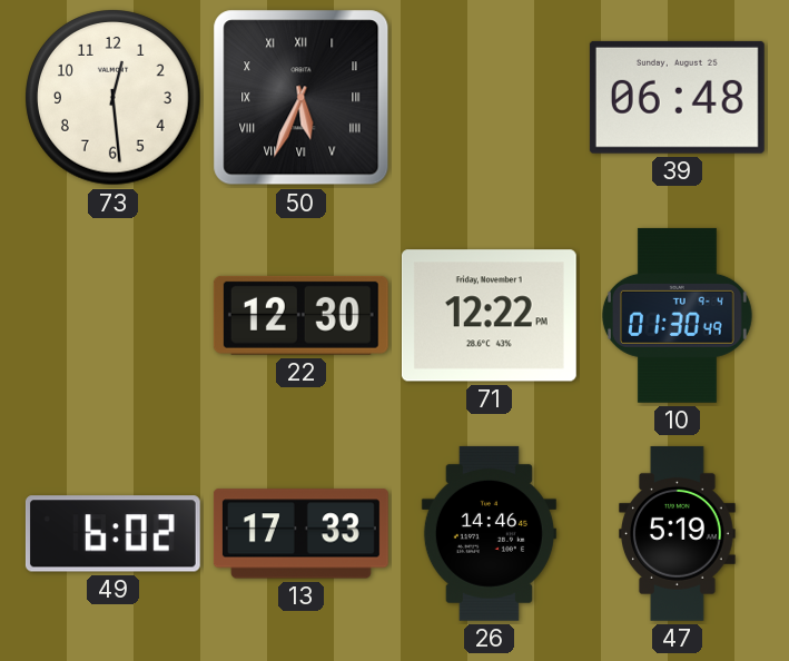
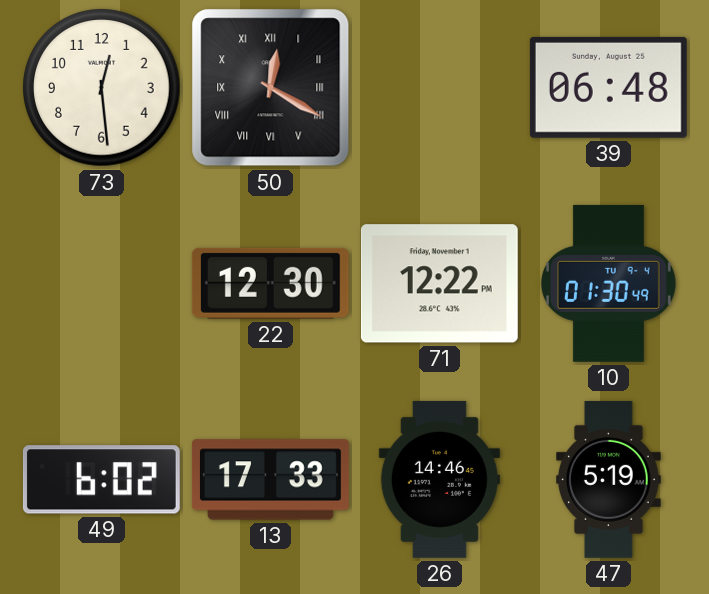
50: 5:34 -> 12:20 (271, 88)
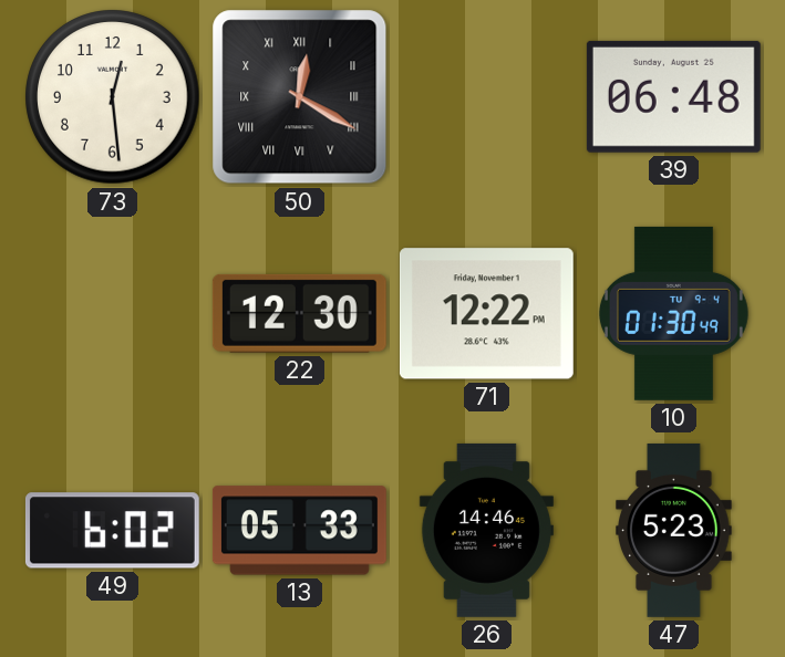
13: 17:33 -> 05:33 (299, 531)
47: 5:19 -> 5:23 (674, 530)
